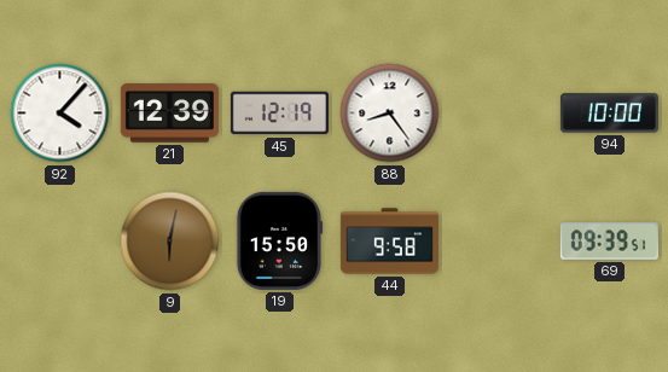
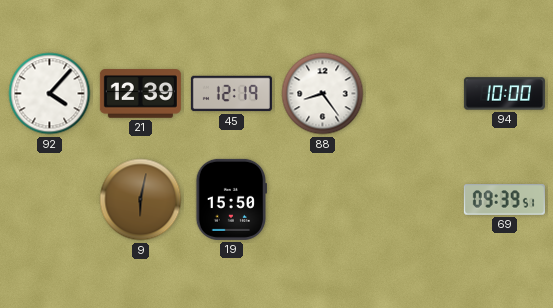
44: 9:58 -> none (389, 242)
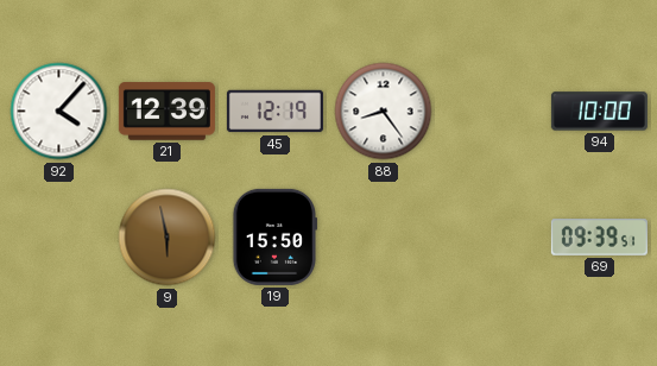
9: 6:02 -> 5:58 (168, 238)
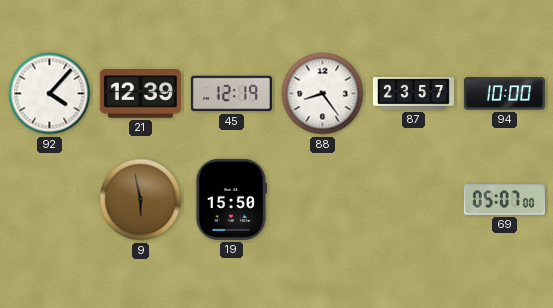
87: none -> 23:57 (413, 94)
69: 09:39 -> 05:07 (504, 200)
